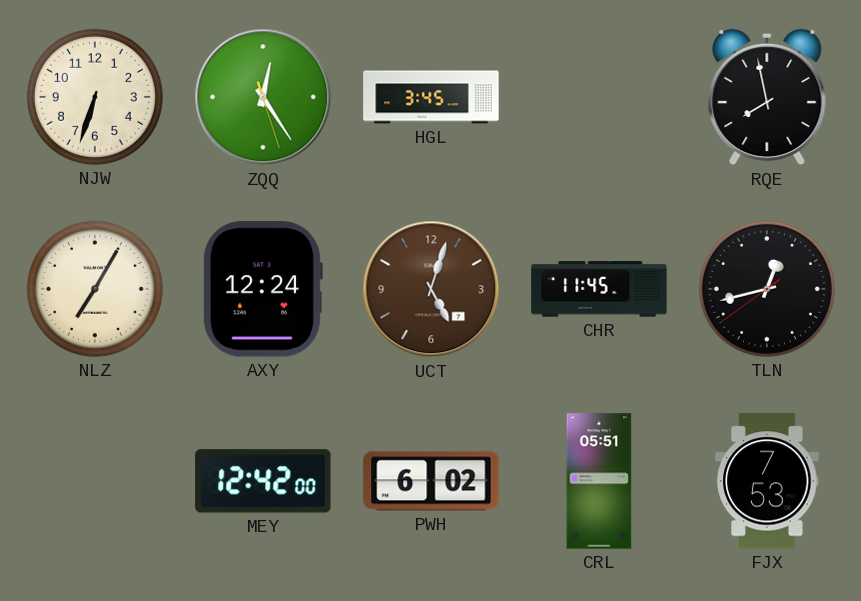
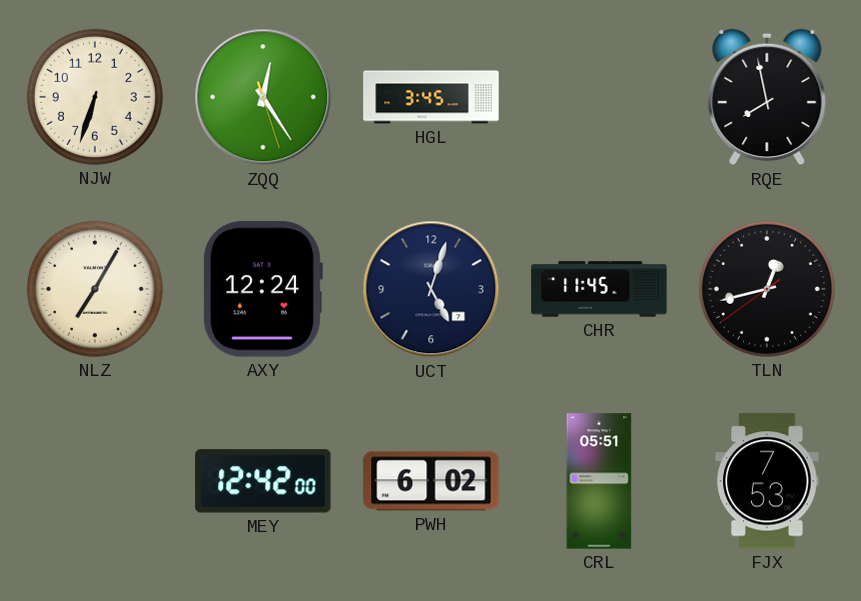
UCT dial: brown -> navy (431, 289)
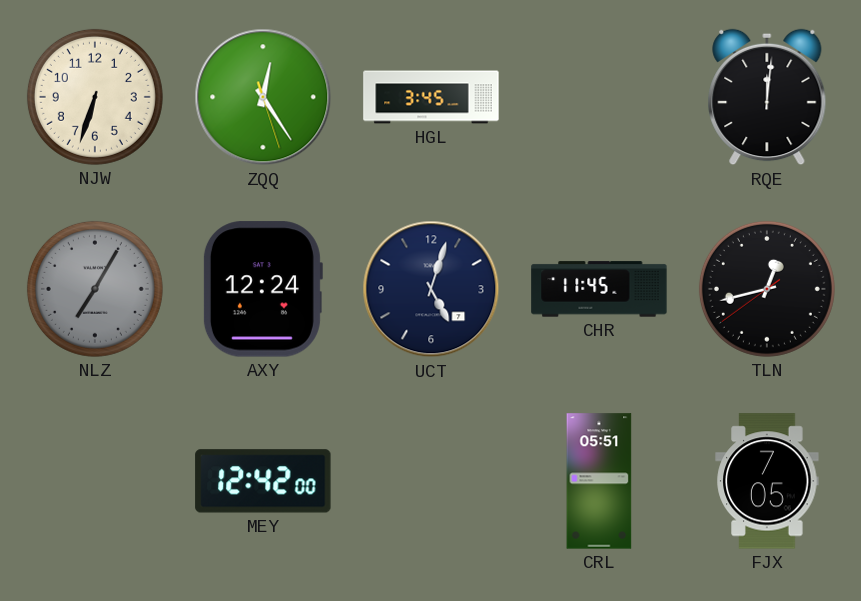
RQE: 7:58 -> 12:01 (767, 97)
NLZ dial: cream -> grey (95, 289)
PWH: 6:02 -> none (431, 481)
FJX: 7:53 -> 7:05 (767, 481)
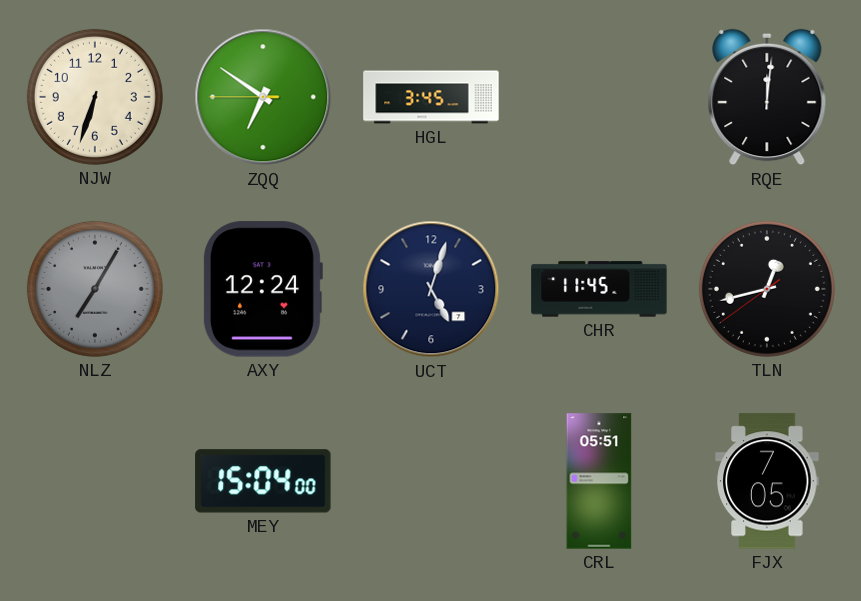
ZQQ: 12:24 -> 6:50 (263, 97)
MEY: 12:42 -> 15:04 (263, 481)
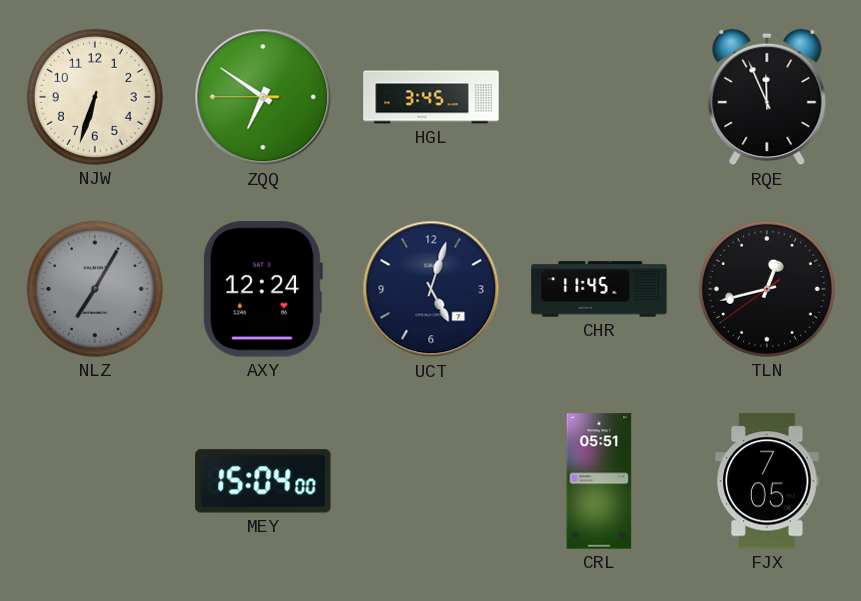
RQE: 12:01 -> 11:56 (767, 97)
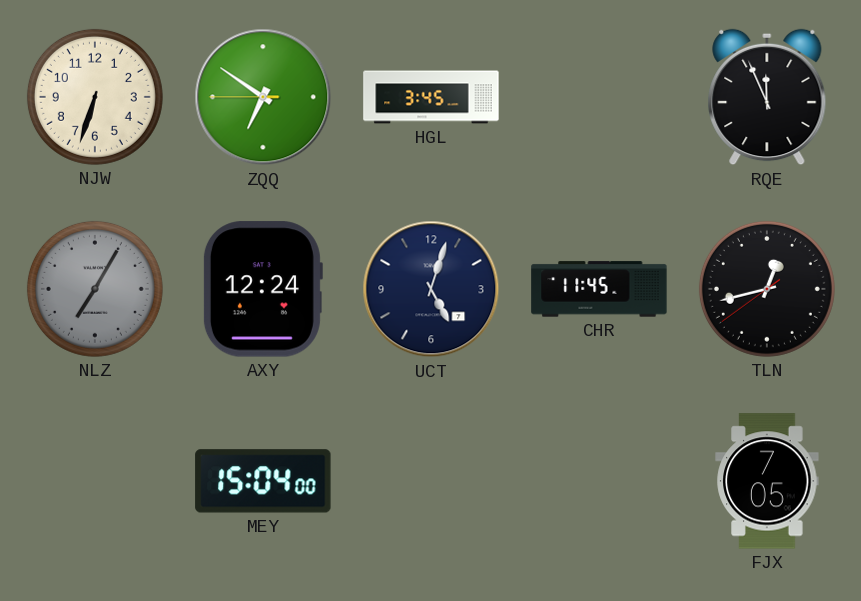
CRL: 05:51 -> none (599, 481)
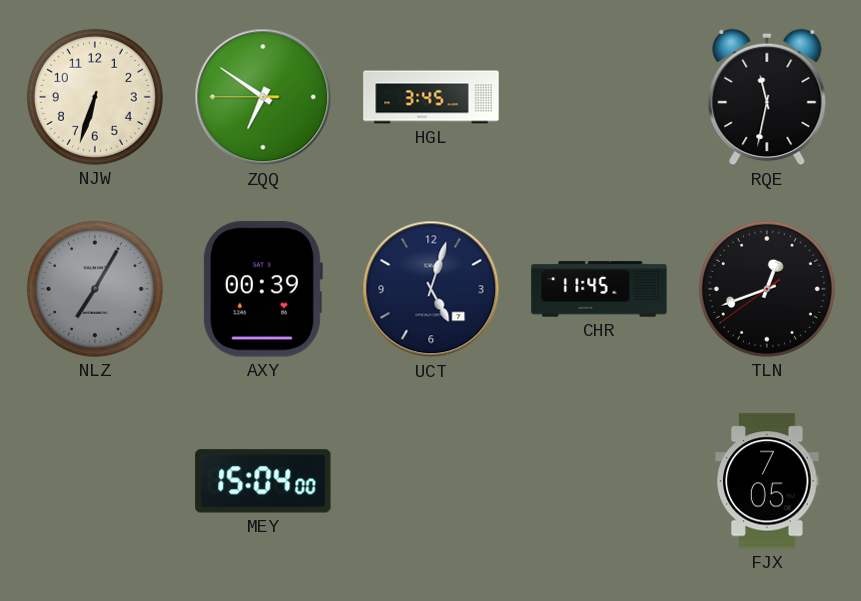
RQE: 11:56 -> 11:32 (767, 97)
AXY: 12:24 -> 00:39 (262, 289)
TLN: 12:42 -> 12:41 (767, 289)
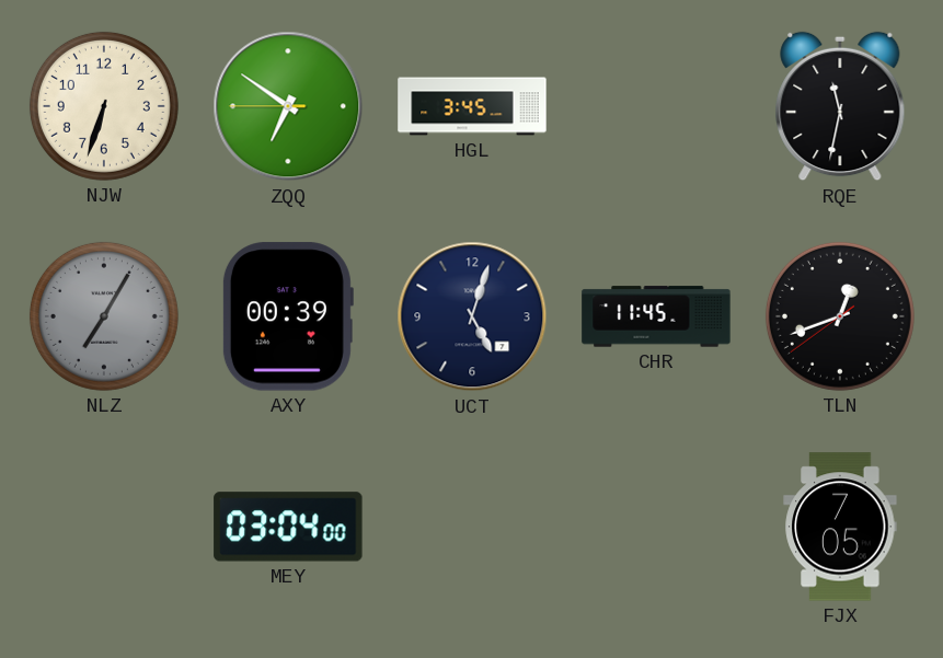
MEY: 15:04 -> 03:04 (288, 527)
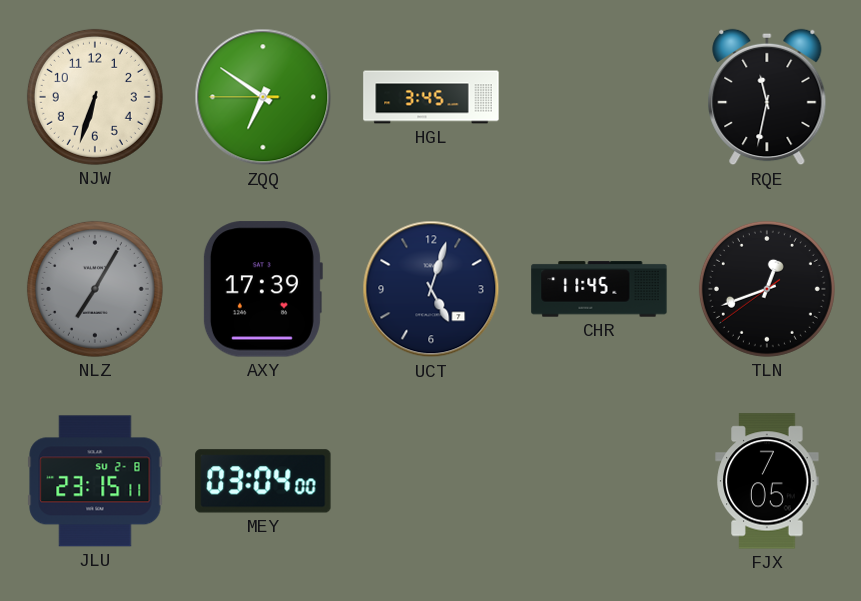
AXY: 00:39 -> 17:39 (262, 289)
JLU: none -> 23:15 (95, 481)
